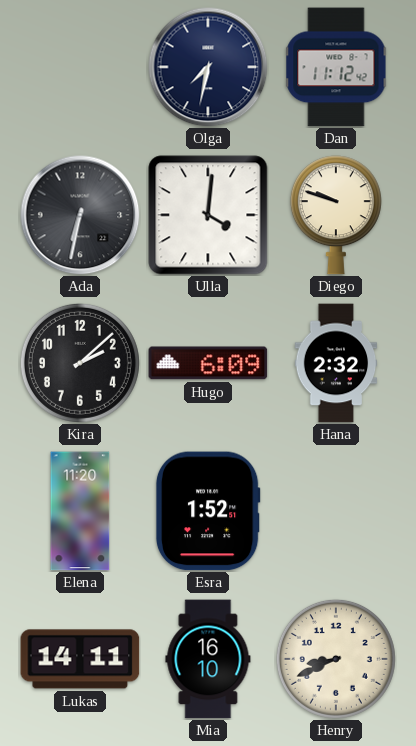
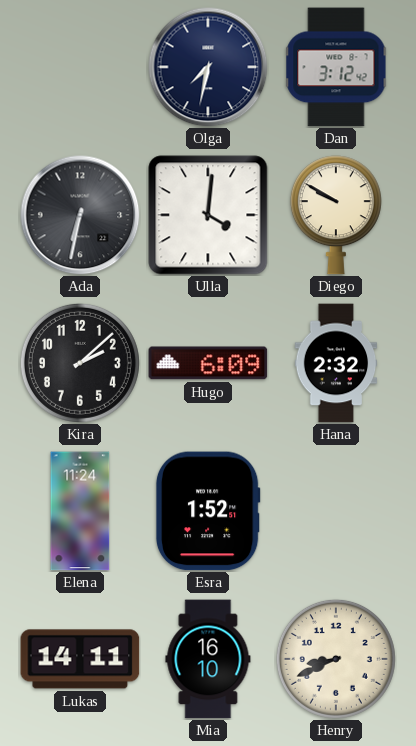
Dan: 11:12 -> 3:12 (336, 67)
Diego: 9:48 -> 9:50 (336, 215)
Elena: 11:20 -> 11:24 (80, 511)
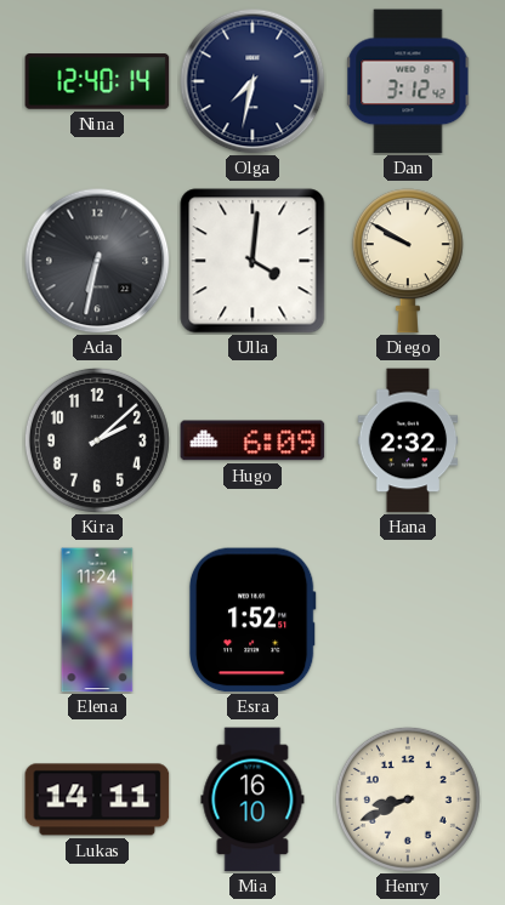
Nina: none -> 12:40 (97, 81)
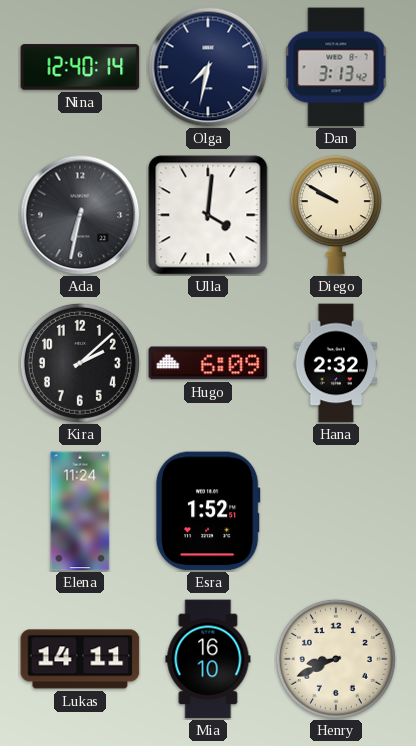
Dan: 3:12 -> 3:13 (336, 67)
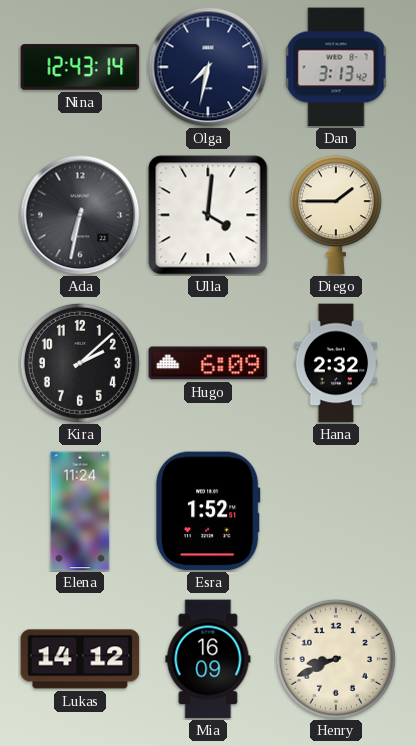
Nina: 12:40 -> 12:43 (80, 67)
Diego: 9:50 -> 1:45 (336, 215)
Lukas: 14:11 -> 14:12 (80, 659)
Mia: 16:10 -> 16:09 (208, 659)
